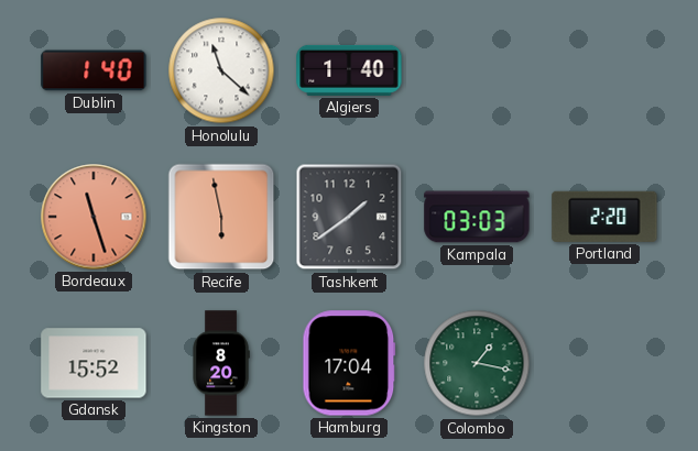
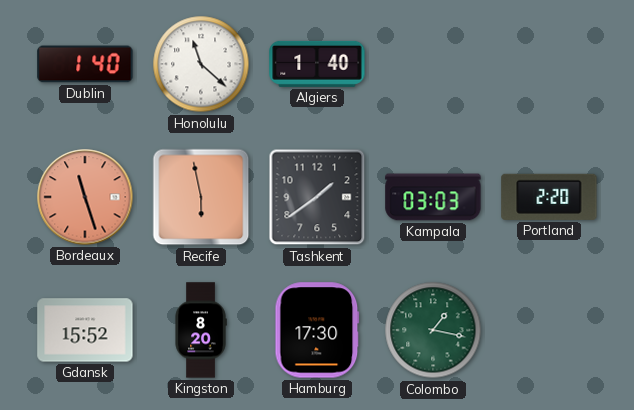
Hamburg: 17:04 -> 17:30 (317, 330)
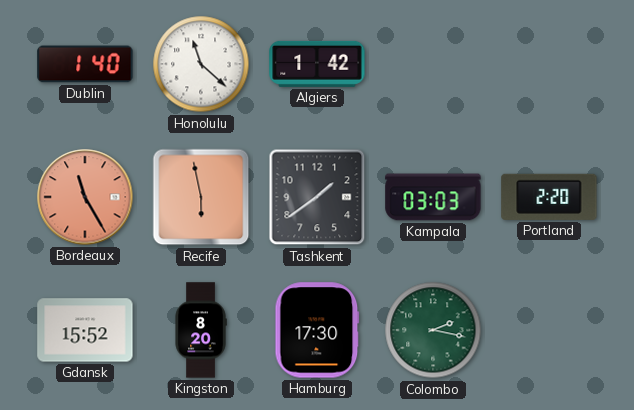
Algiers: 1:40 -> 1:42 (317, 64)
Bordeaux: 11:27 -> 11:25 (85, 197)
Colombo: 1:17 -> 2:17 (433, 330)
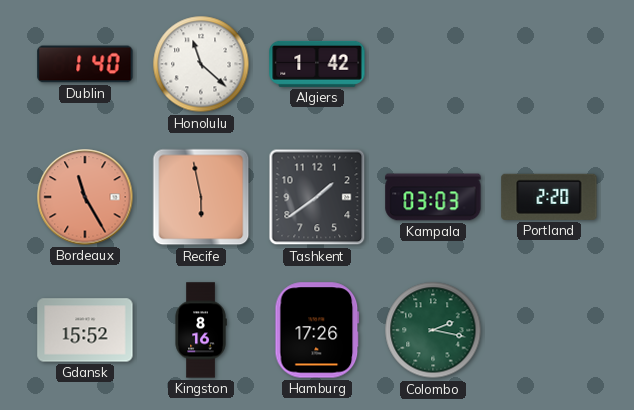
Kingston: 8:20 -> 8:16 (201, 330)
Hamburg: 17:30 -> 17:26 (317, 330)
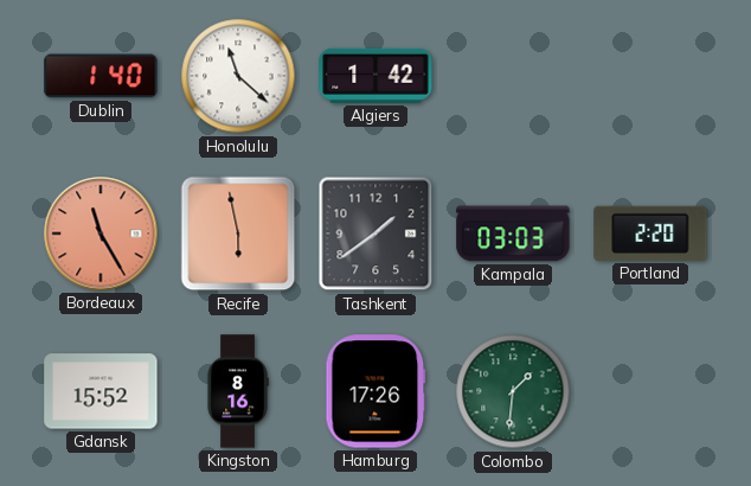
Colombo: 2:17 -> 1:31 (513, 391)
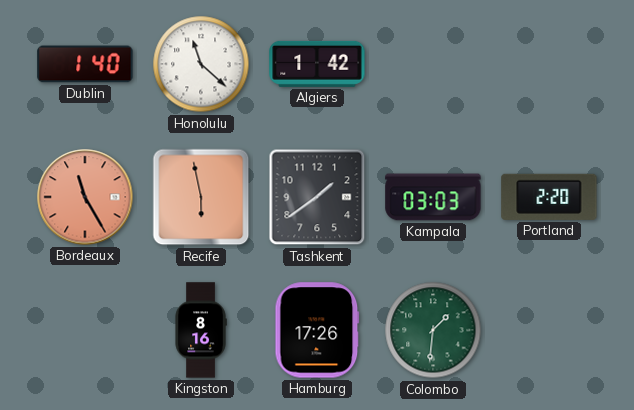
Gdansk: 15:52 -> none (101, 391)
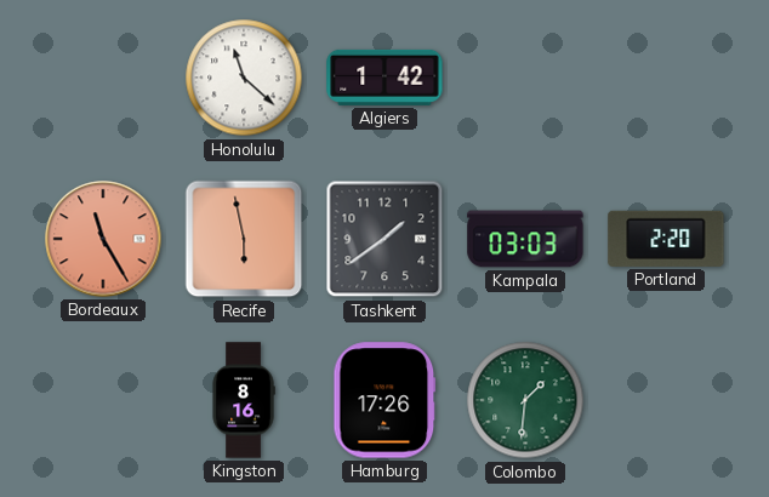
Dublin: 1:40 -> none (85, 64)
